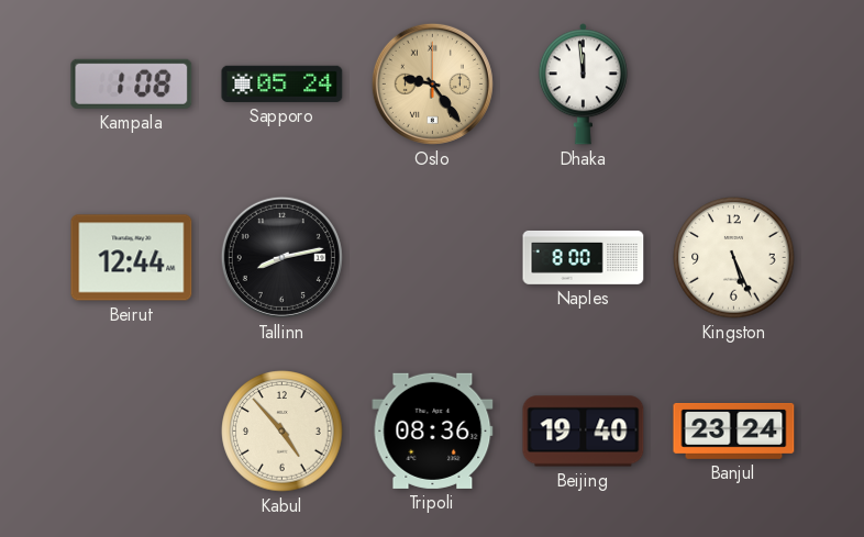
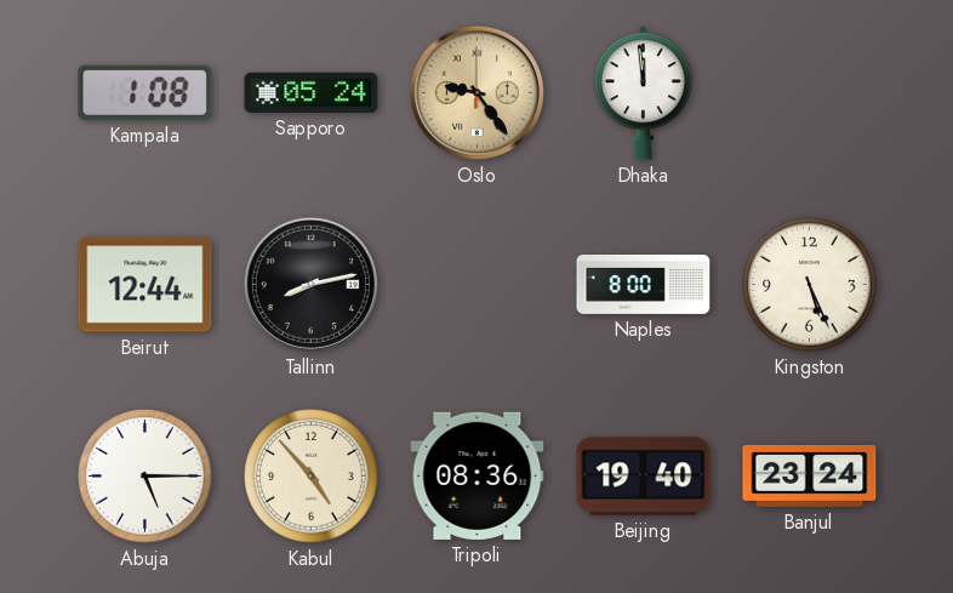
Abuja: none -> 5:15 (145, 477)
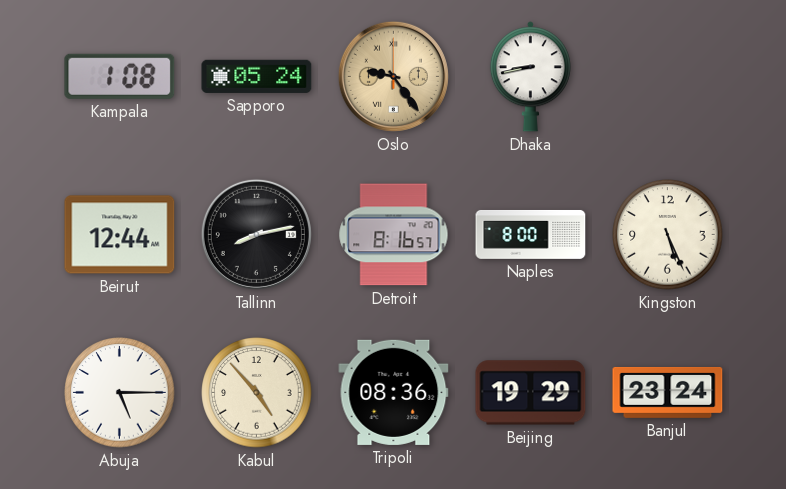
Dhaka: 11:59 -> 8:43 (530, 77)
Detroit: none -> 8:16 (394, 235)
Beijing: 19:40 -> 19:29 (531, 393)
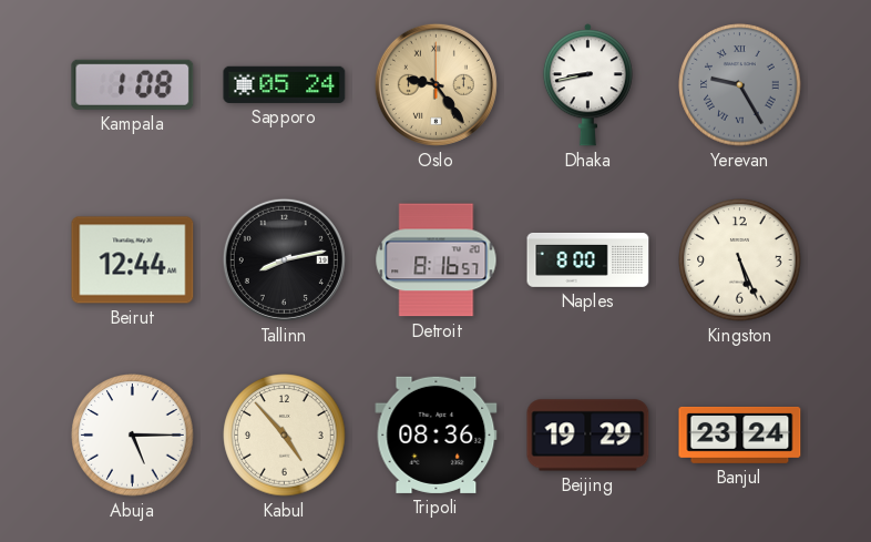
Yerevan: none -> 9:25 (740, 85)
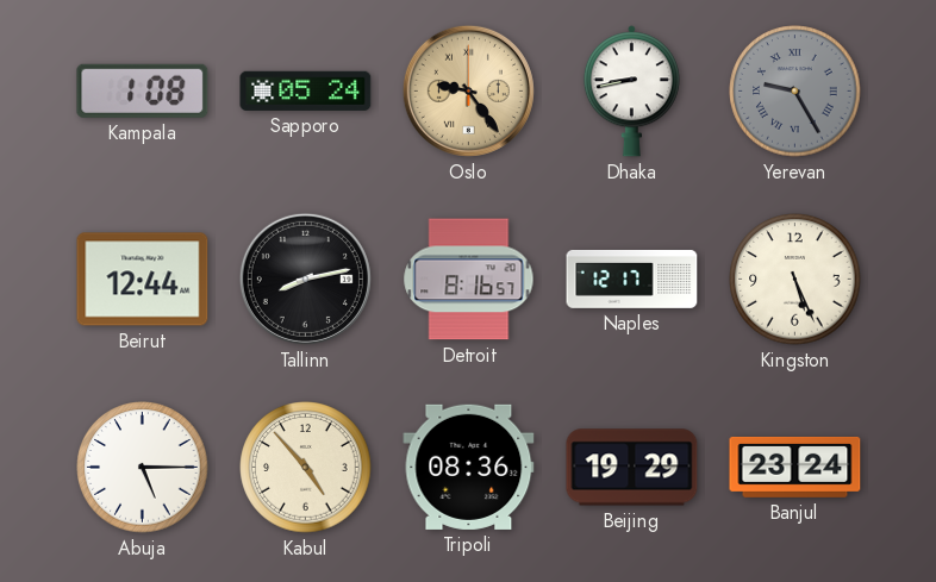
Naples: 8:00 -> 12:17 (632, 280)
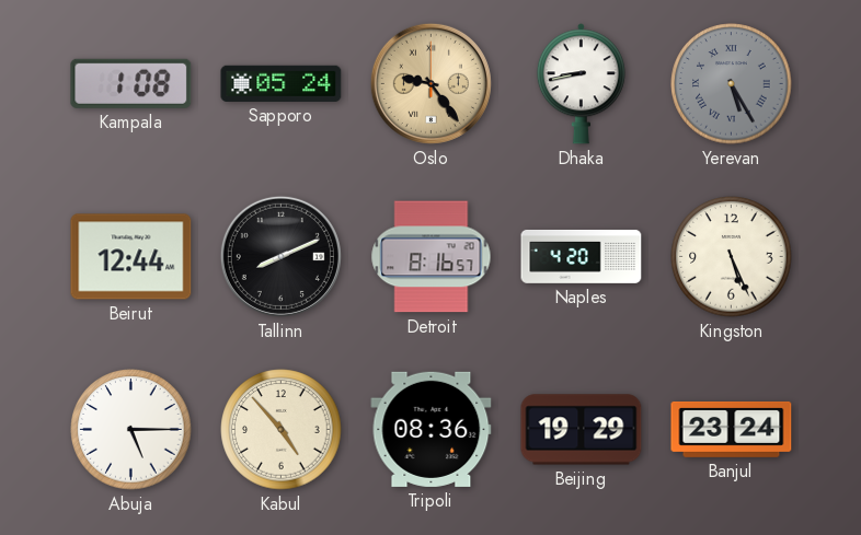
Yerevan: 9:25 -> 5:25 (732, 84)
Tallinn: 8:13 -> 8:11 (280, 256)
Naples: 12:17 -> 4:20 (582, 257)
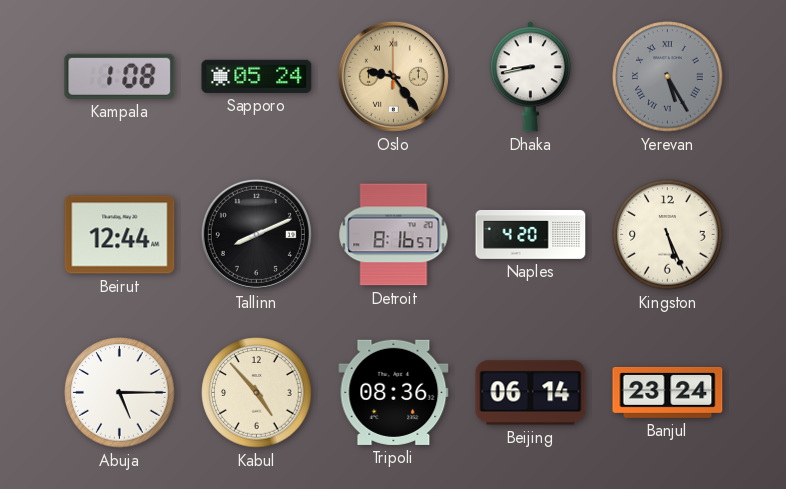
Beijing: 19:29 -> 06:14 (531, 393)
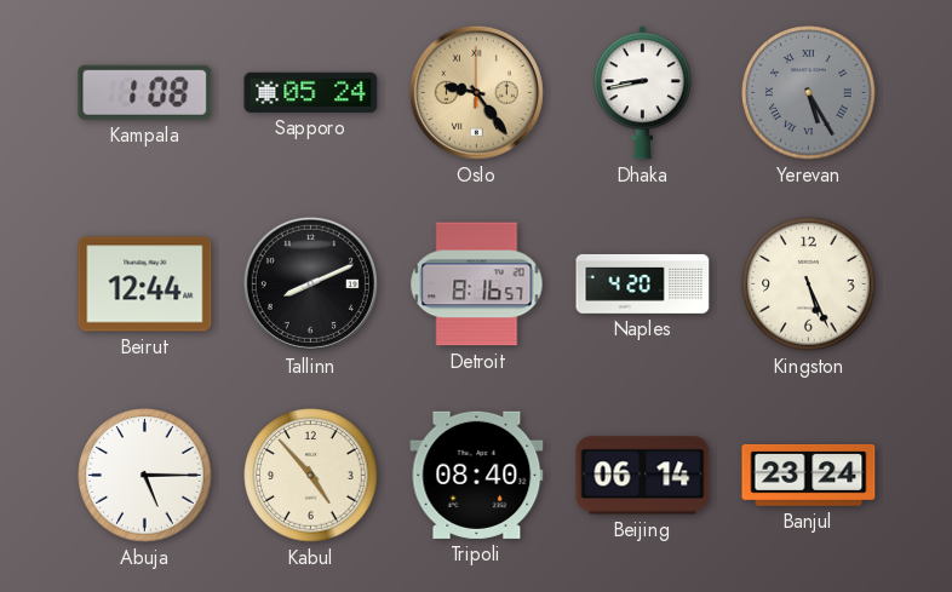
Tripoli: 08:36 -> 08:40 (477, 475)
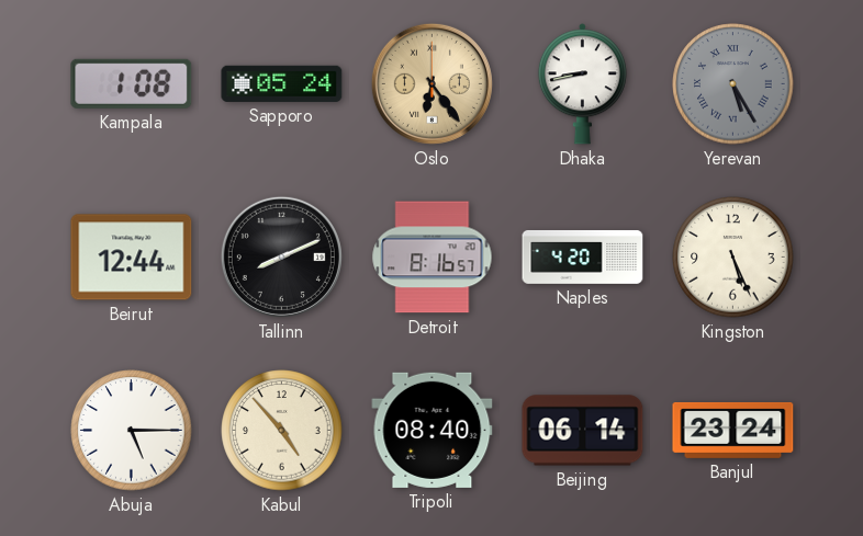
Oslo: 9:24 -> 6:24 (431, 83)
